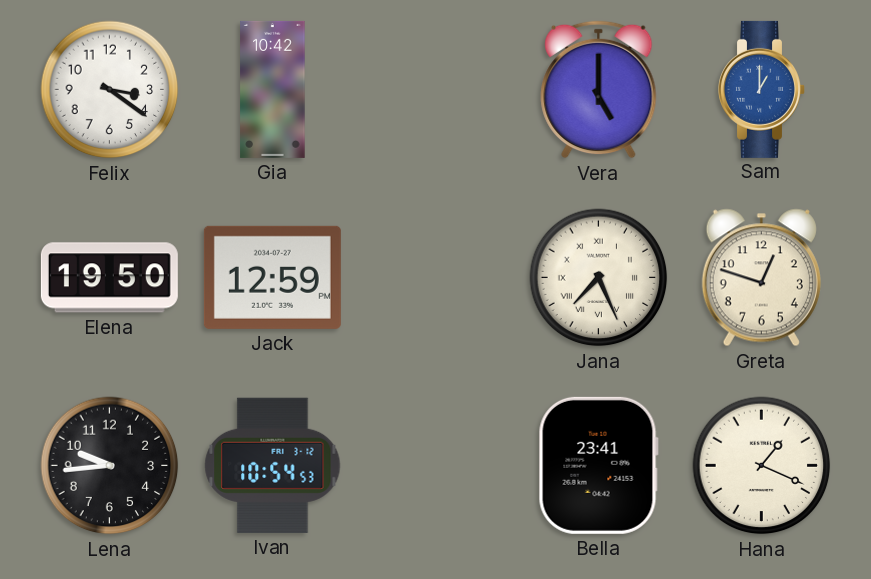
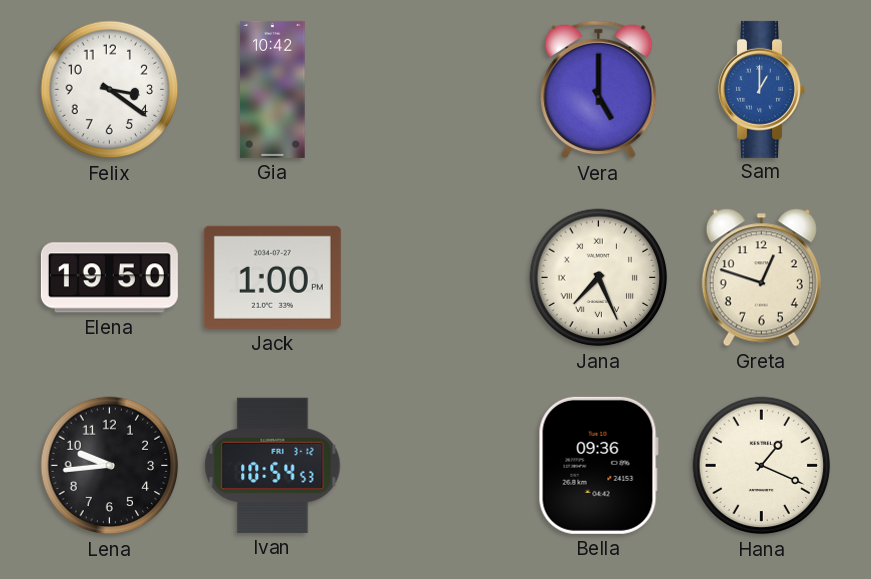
Jack: 12:59 -> 1:00 (272, 277)
Bella: 23:41 -> 09:36 (598, 465)
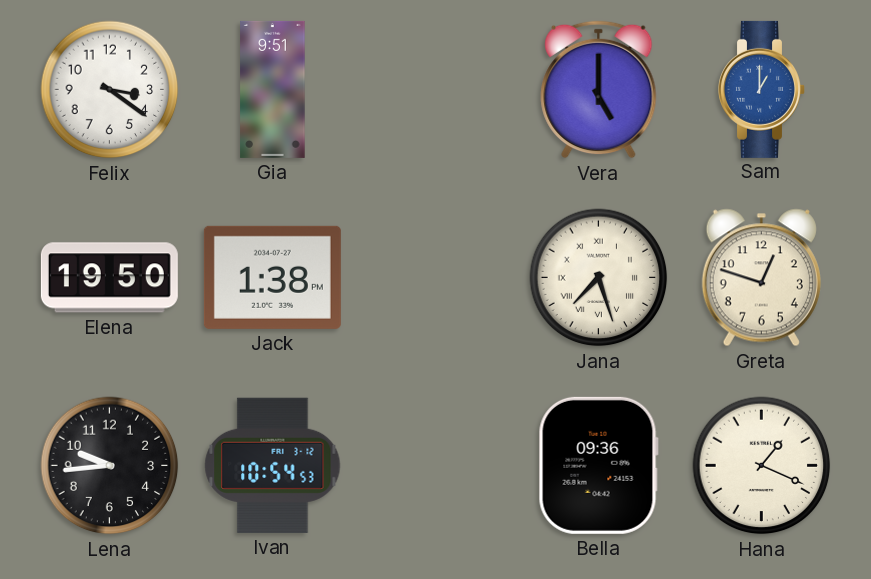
Gia: 10:42 -> 9:51 (273, 89)
Jack: 1:00 -> 1:38 (272, 277)
Jana: 7:26 -> 7:27 (599, 278)
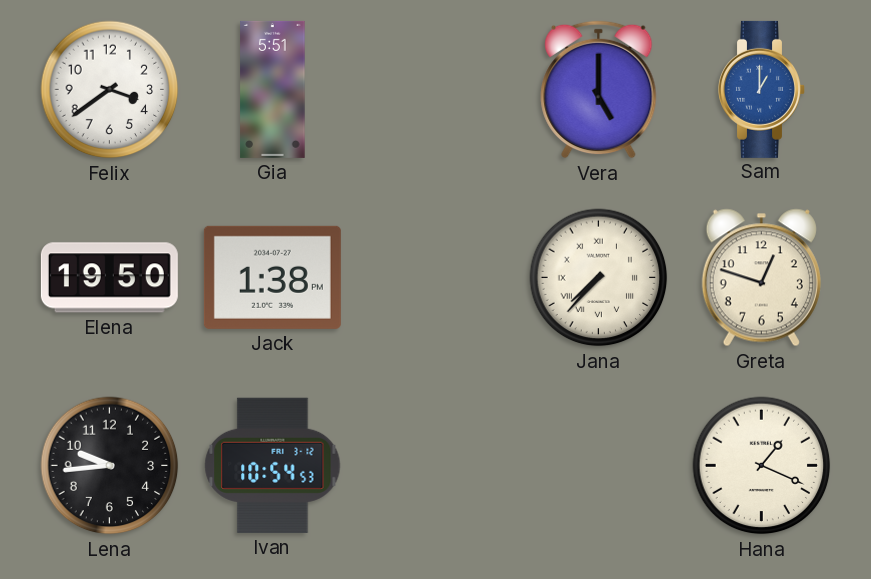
Felix: 3:21 -> 3:39 (110, 90)
Gia: 9:51 -> 5:51 (273, 89)
Jana: 7:27 -> 7:37 (599, 278)
Bella: 09:36 -> none (598, 465)
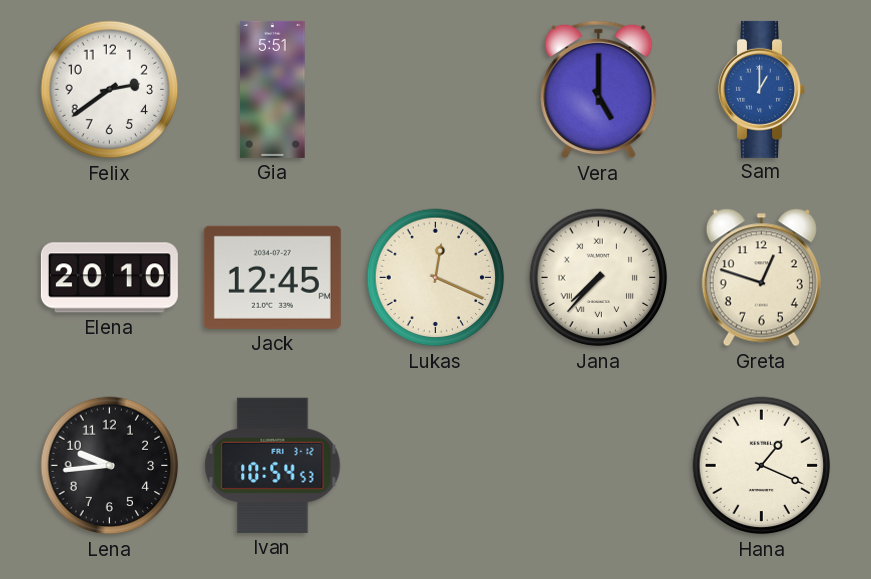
Felix: 3:39 -> 2:39 (110, 90)
Elena: 19:50 -> 20:10 (109, 278)
Jack: 1:38 -> 12:45 (272, 277)
Lukas: none -> 12:19 (436, 278)
